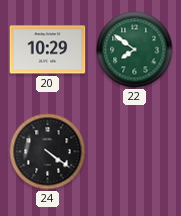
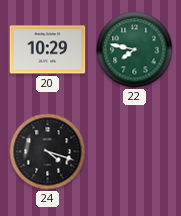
22: 7:51 -> 7:47 (135, 50)
24: 4:21 -> 4:18 (48, 152)
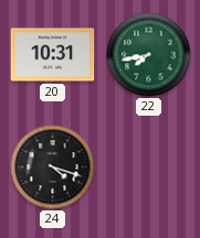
20: 10:29 -> 10:31 (53, 55)
22: 7:47 -> 7:43 (149, 55)
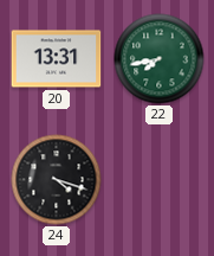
20: 10:31 -> 13:31 (57, 59)
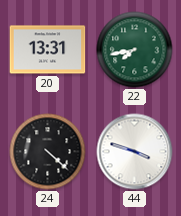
24: 4:18 -> 4:22 (48, 152)
44: none -> 3:48 (135, 152)
